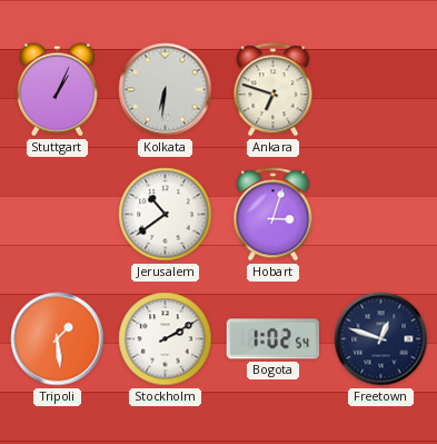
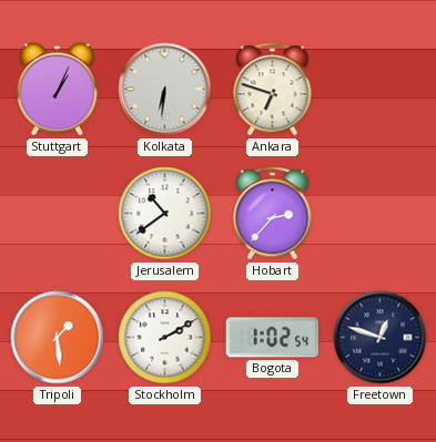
Hobart: 3:03 -> 2:37 (273, 214)
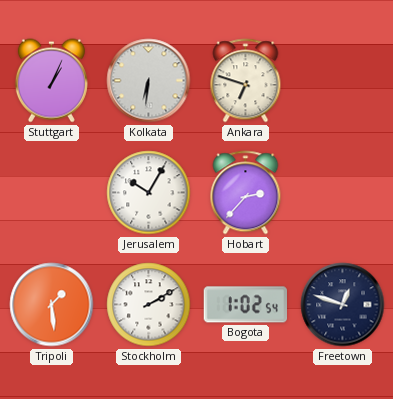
Jerusalem: 10:39 -> 10:05 (149, 193)
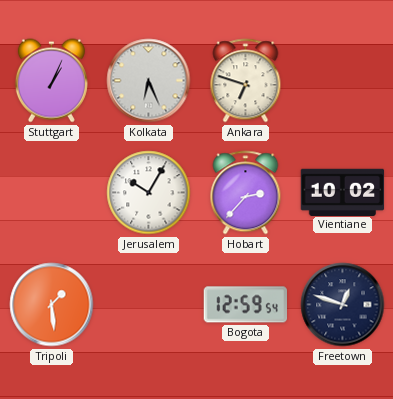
Kolkata: 6:31 -> 6:26 (149, 81)
Vientiane: none -> 10:02 (343, 192)
Stockholm: 2:10 -> none (149, 305)
Bogota: 1:02 -> 12:59 (245, 305)
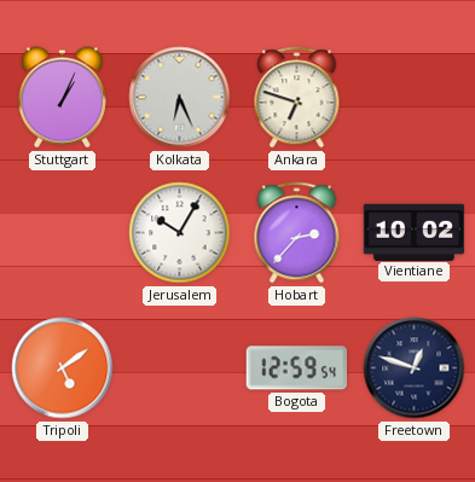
Tripoli: 1:29 -> 5:09 (63, 368)
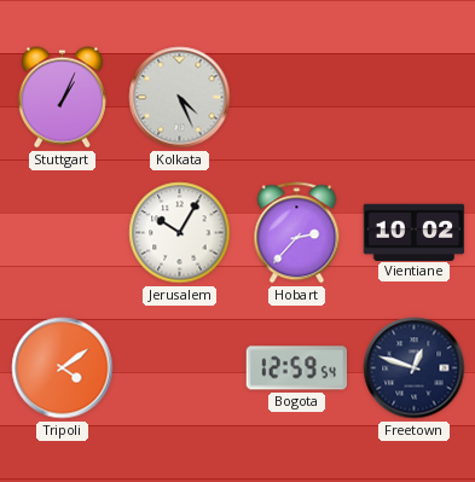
Kolkata: 6:26 -> 4:26 (180, 98)
Ankara: 6:48 -> none (297, 98)
Tripoli: 5:09 -> 4:09 (63, 368)
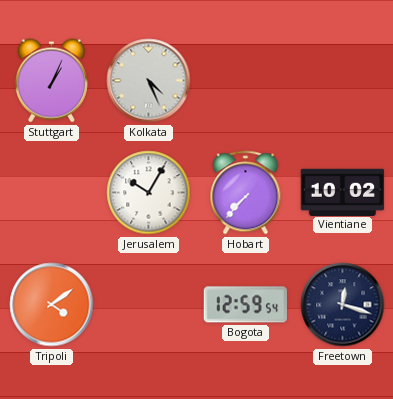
Hobart: 2:37 -> 7:37 (246, 193)
Freetown: 12:48 -> 12:18 (343, 305)
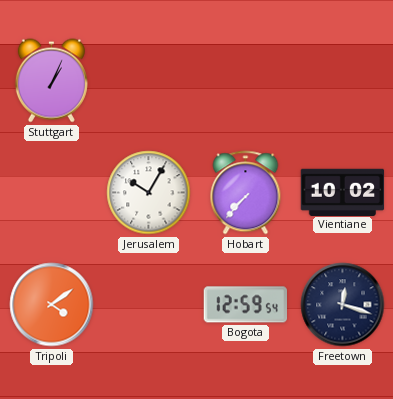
Kolkata: 4:26 -> none (149, 81)
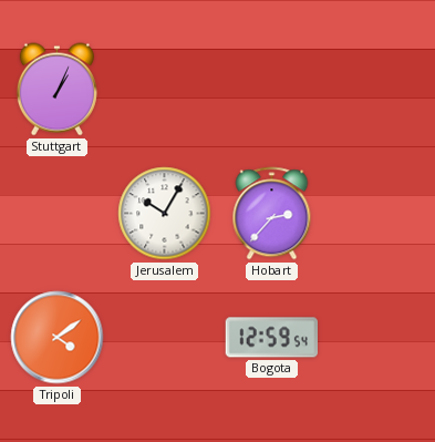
Hobart: 7:37 -> 2:37 (272, 214)
Vientiane: 10:02 -> none (343, 192)
Freetown: 12:18 -> none (343, 305)
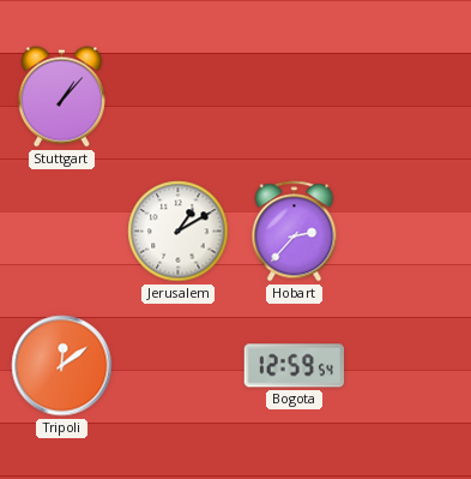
Stuttgart: 1:04 -> 1:07 (61, 97)
Jerusalem: 10:05 -> 1:10 (179, 232)
Tripoli: 4:09 -> 12:09 (62, 366)
